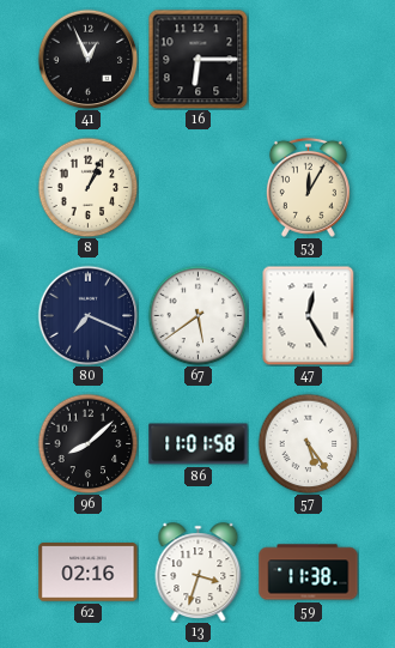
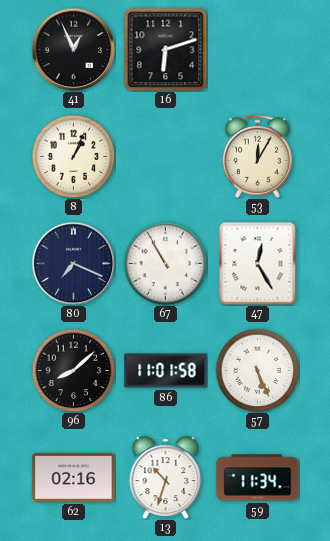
16: 6:15 -> 6:12 (165, 49)
67: 5:39 -> 10:55 (165, 263)
57: 5:24 -> 5:26 (257, 370)
13: 3:33 -> 10:33 (166, 478)
59: 11:38 -> 11:34 (258, 478)
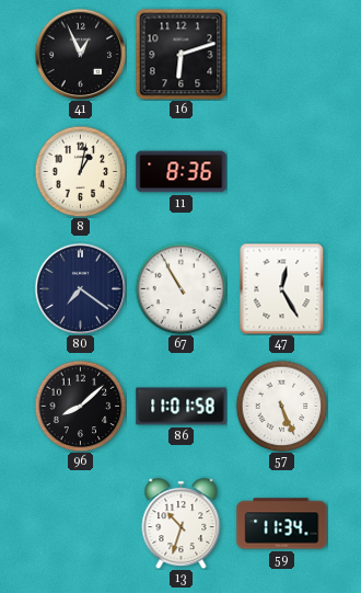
8: 1:04 -> 1:02 (80, 171)
11: none -> 8:36 (182, 172)
53: 12:05 -> none (257, 156)
80: 7:19 -> 7:21 (80, 288)
62: 02:16 -> none (74, 478)
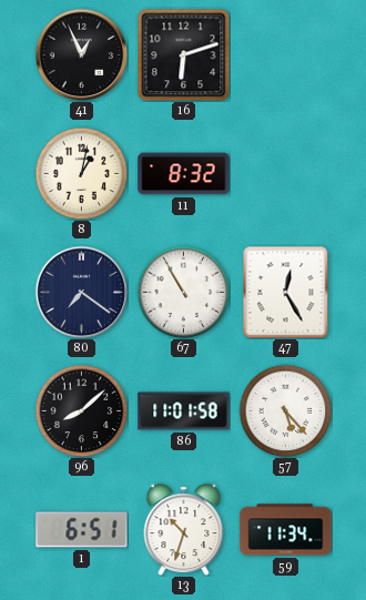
11: 8:36 -> 8:32 (184, 174)
57: 5:26 -> 5:23 (285, 410)
1: none -> 6:51 (82, 530)
